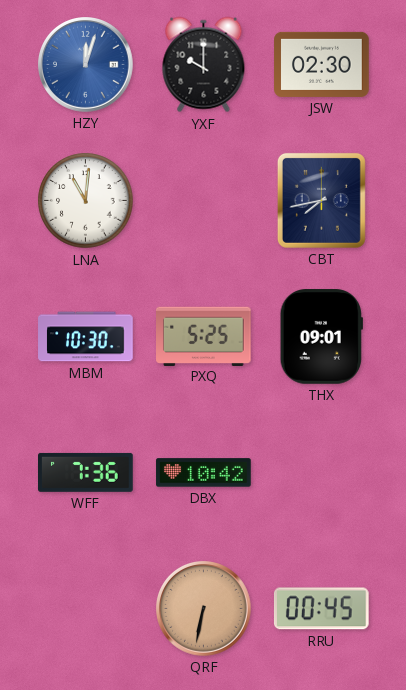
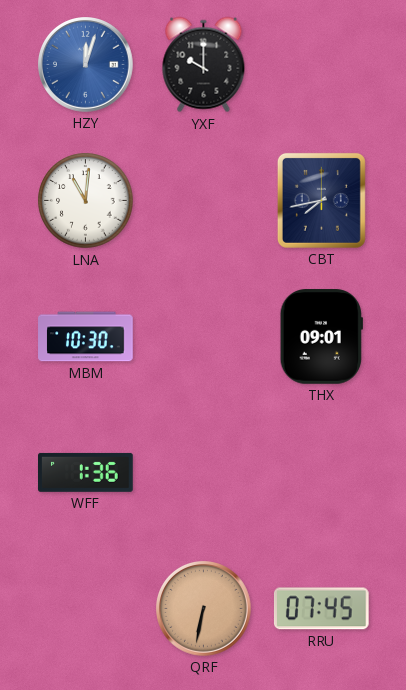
JSW: 02:30 -> none (322, 64)
PXQ: 5:25 -> none (204, 336)
WFF: 7:36 -> 1:36 (86, 472)
DBX: 10:42 -> none (204, 473)
RRU: 00:45 -> 07:45 (321, 609)
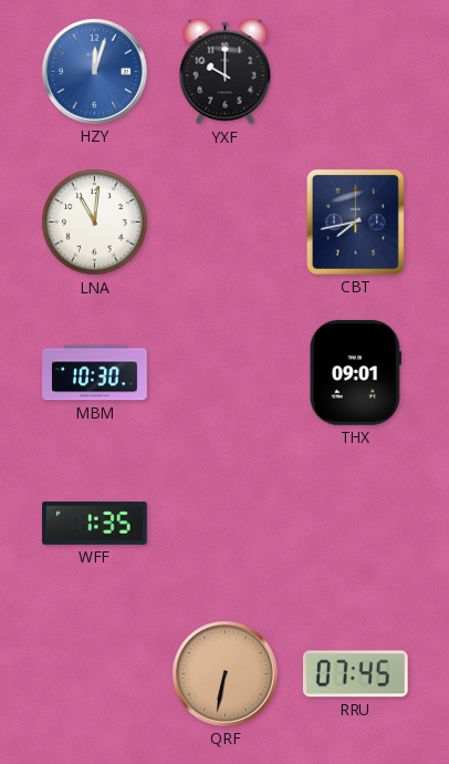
WFF: 1:36 -> 1:35 (95, 523)
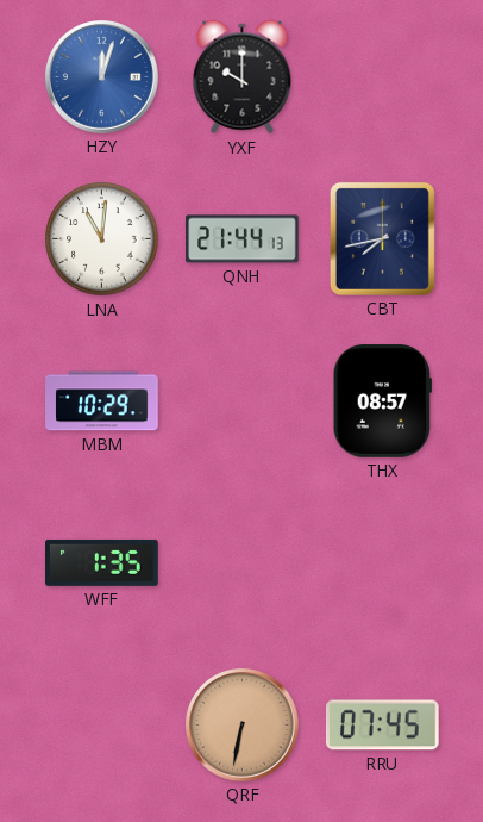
QNH: none -> 21:44 (243, 239)
MBM: 10:30 -> 10:29 (102, 401)
THX: 09:01 -> 08:57 (382, 401)
